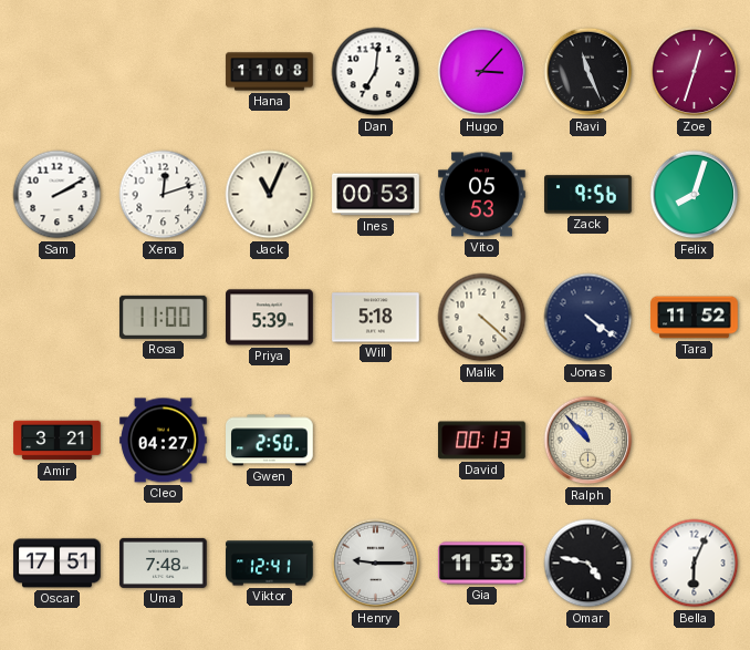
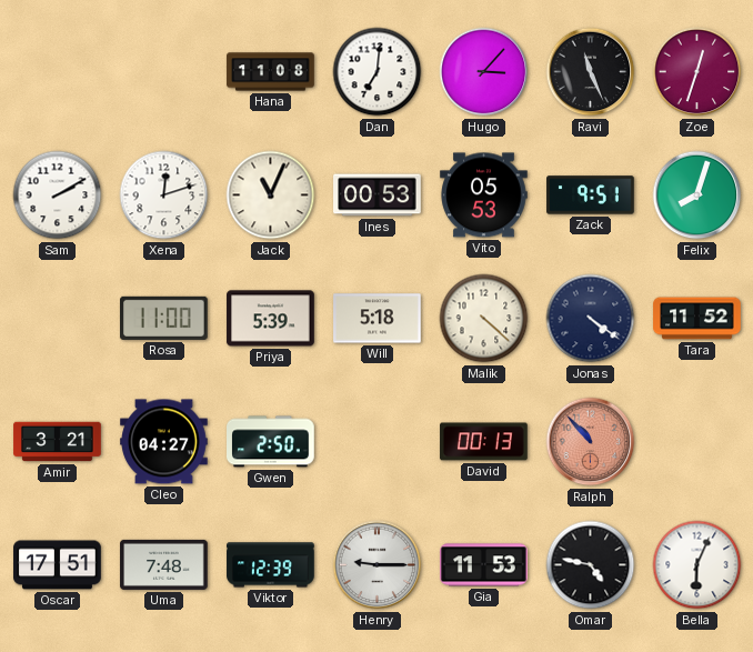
Zack: 9:56 -> 9:51 (591, 195)
Ralph dial: cream -> salmon (591, 442)
Viktor: 12:41 -> 12:39 (271, 565)
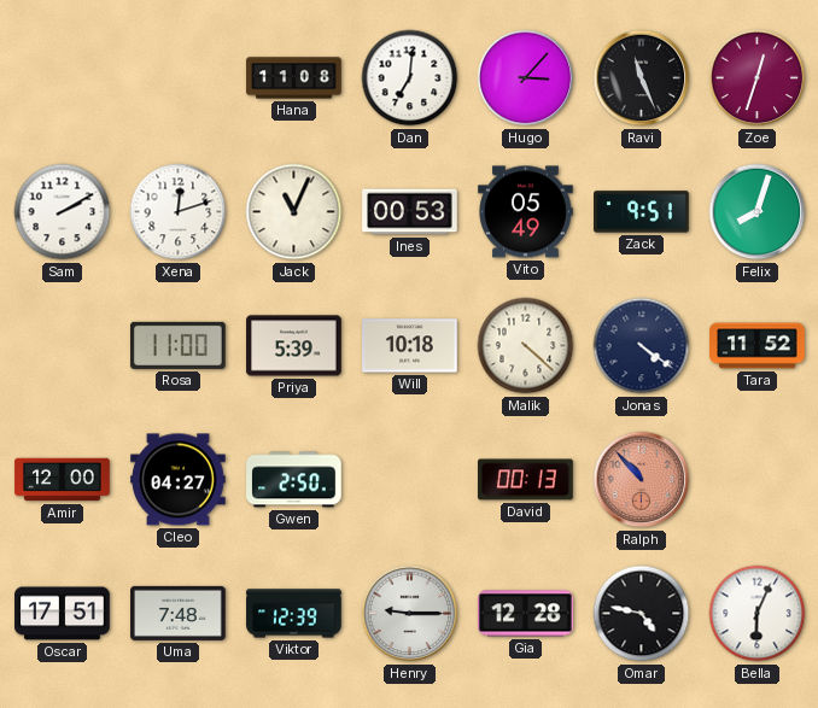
Vito: 05:53 -> 05:49 (526, 212)
Will: 5:18 -> 10:18 (410, 346)
Amir: 3:21 -> 12:00 (63, 480)
Gia: 11:53 -> 12:28 (526, 614)
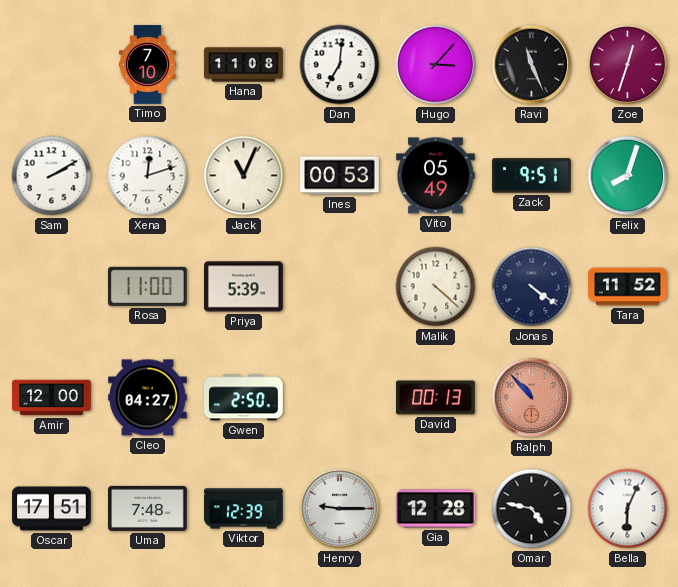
Timo: none -> 7:10 (147, 65)
Will: 10:18 -> none (410, 346)
